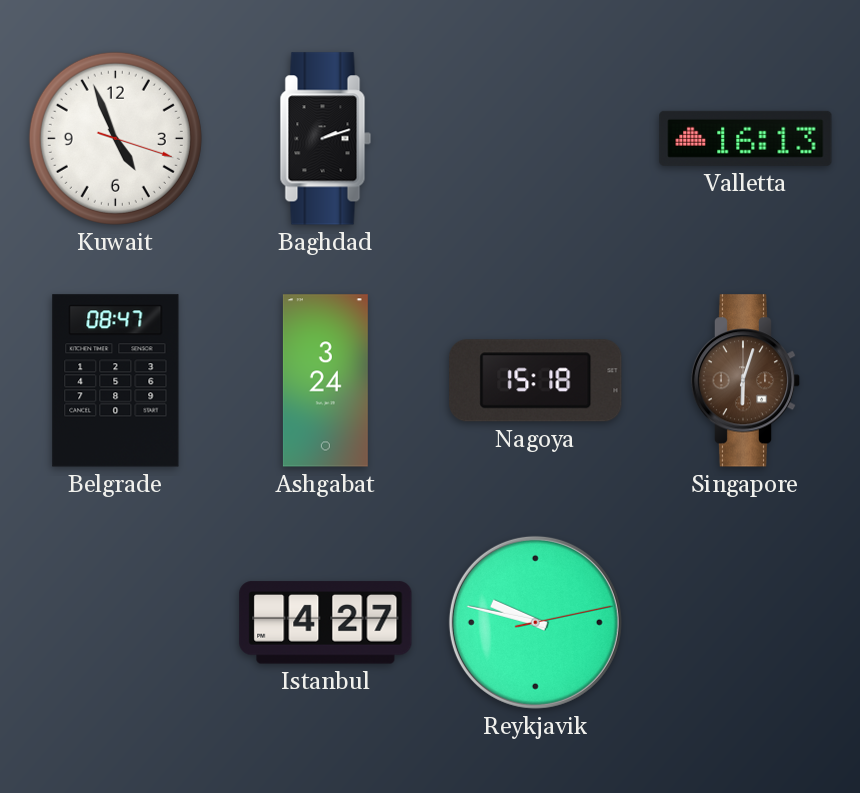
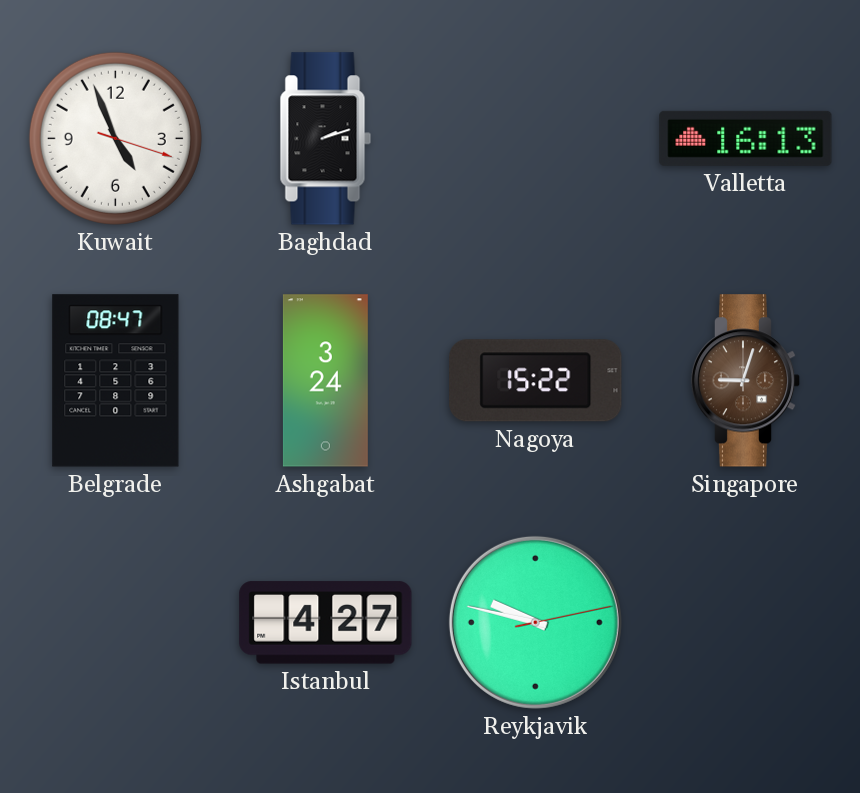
Nagoya: 15:18 -> 15:22 (536, 381)
Singapore: 6:03 -> 9:03 (746, 381)
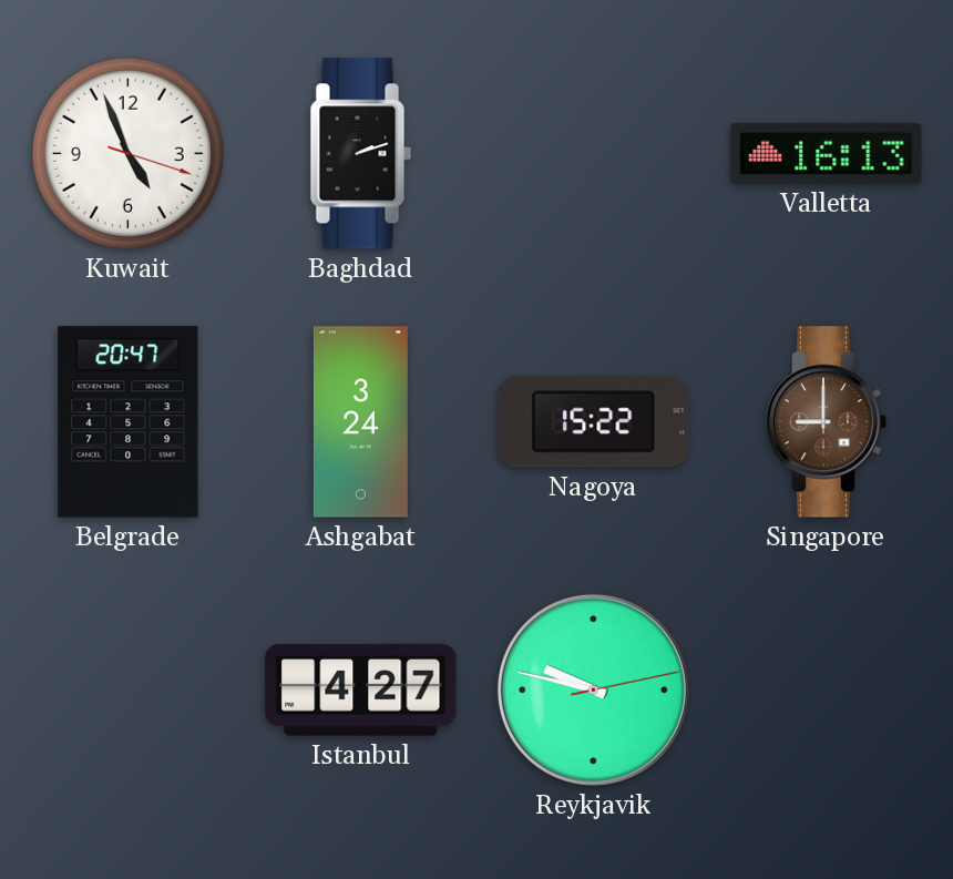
Belgrade: 08:47 -> 20:47 (129, 422)
Singapore: 9:03 -> 9:00 (827, 422)
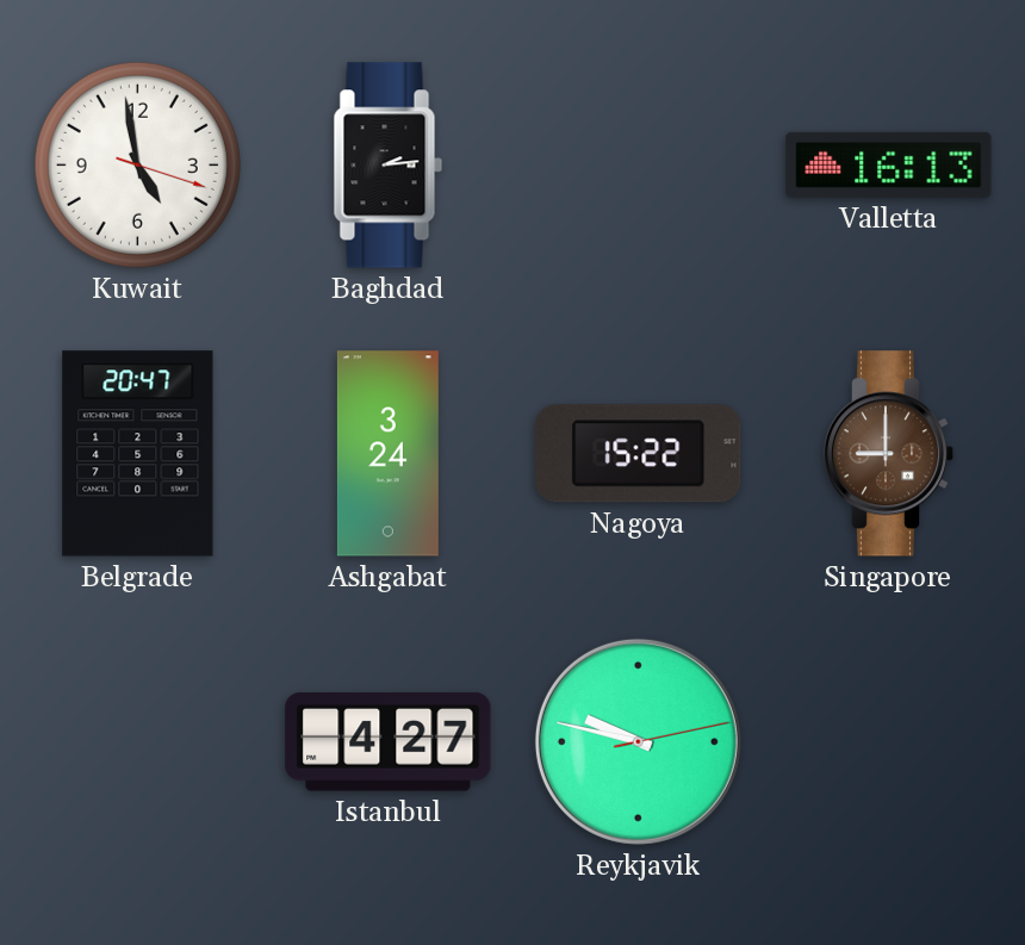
Kuwait: 4:56 -> 4:58 (137, 164)
Baghdad: 2:12 -> 2:14 (389, 166)
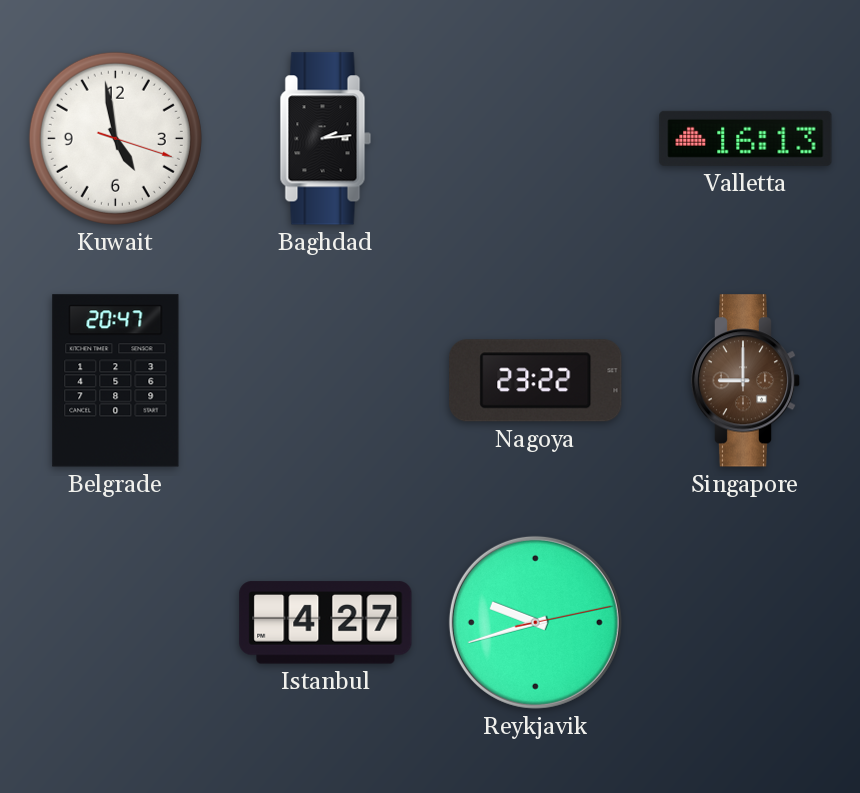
Ashgabat: 3:24 -> none (387, 454)
Nagoya: 15:22 -> 23:22 (536, 381)
Reykjavik: 9:47 -> 9:42 (535, 622)
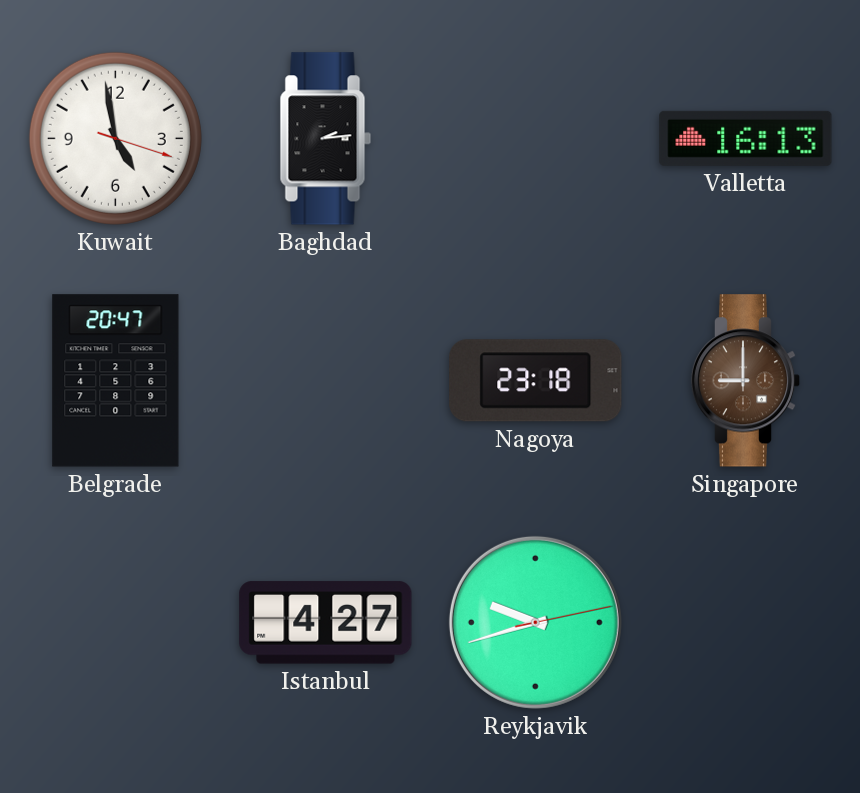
Nagoya: 23:22 -> 23:18 (536, 381)
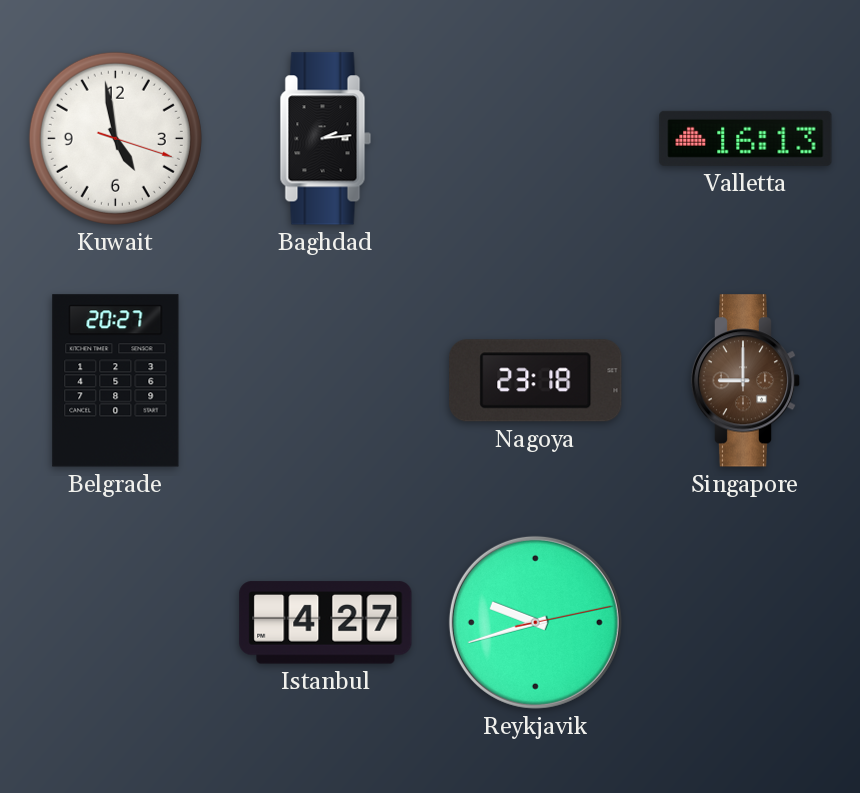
Belgrade: 20:47 -> 20:27 (116, 381)
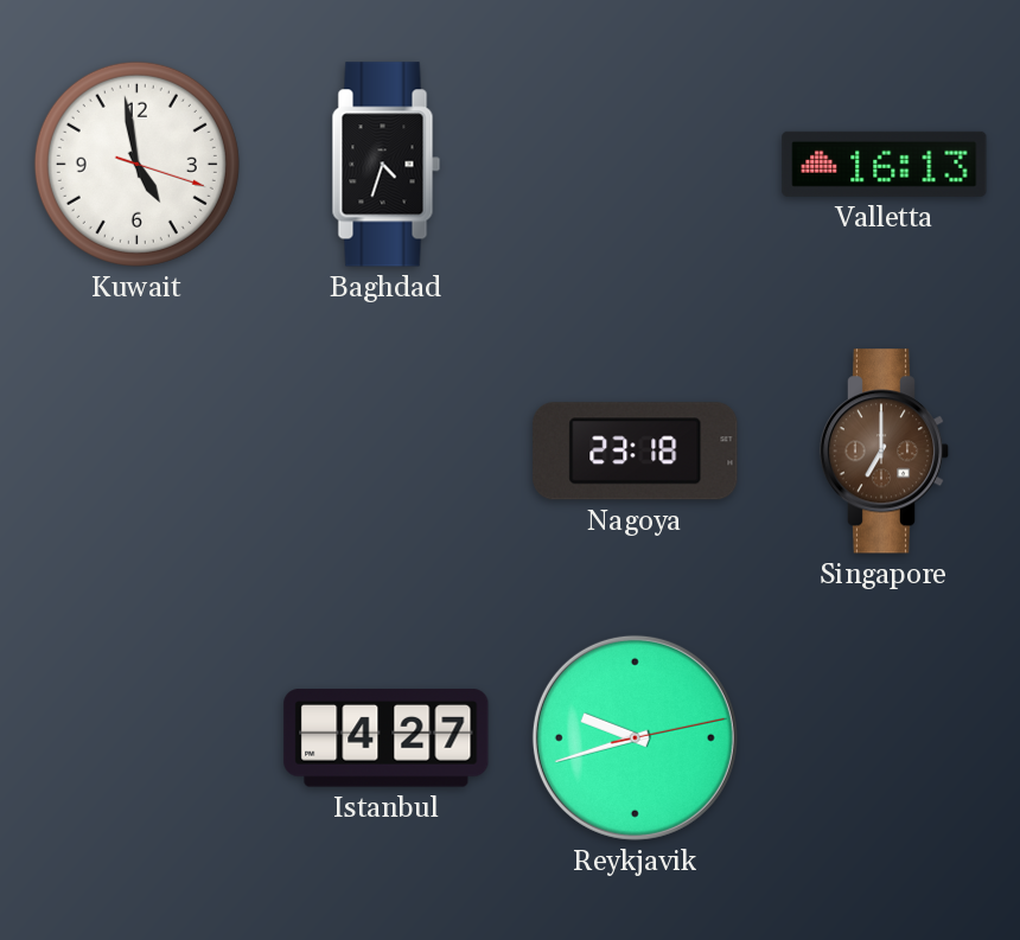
Baghdad: 2:14 -> 4:33 (387, 165)
Belgrade: 20:27 -> none (116, 381)
Singapore: 9:00 -> 7:00 (885, 452)
